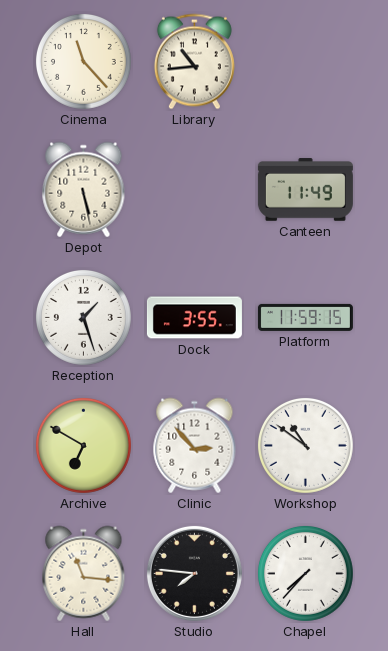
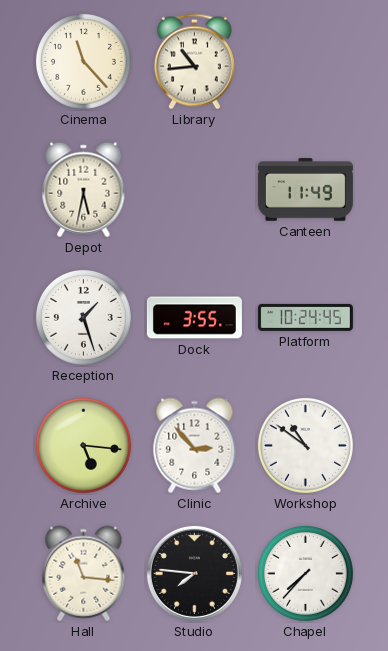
Depot: 5:28 -> 5:32 (84, 190)
Platform: 11:59 -> 10:24 (305, 317)
Archive: 6:50 -> 5:16 (83, 445)
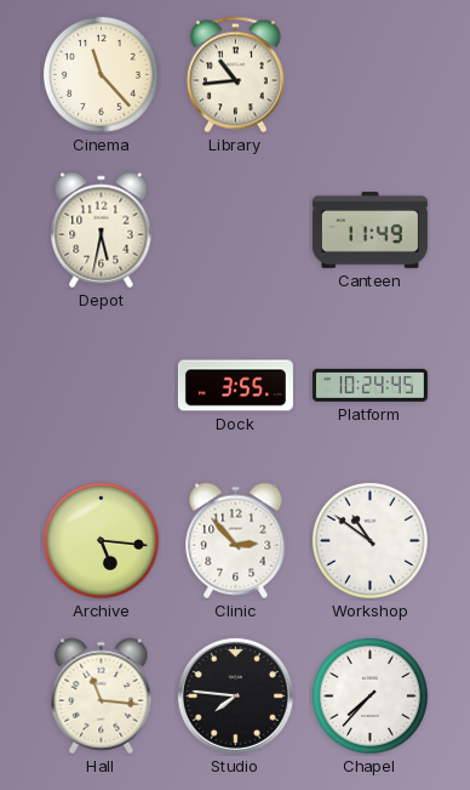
Reception: 1:27 -> none (83, 317)
